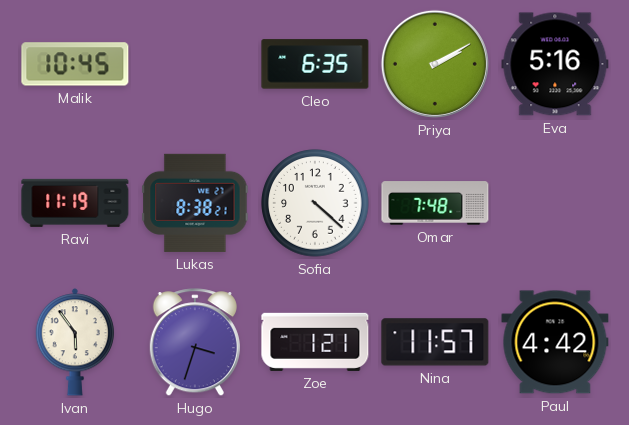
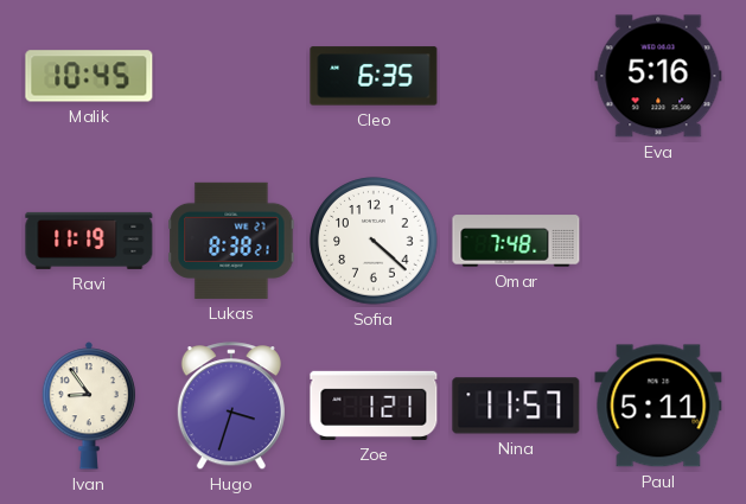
Priya: 2:10 -> none (435, 64)
Ivan: 5:54 -> 8:54 (88, 406)
Paul: 4:42 -> 5:11 (658, 406)
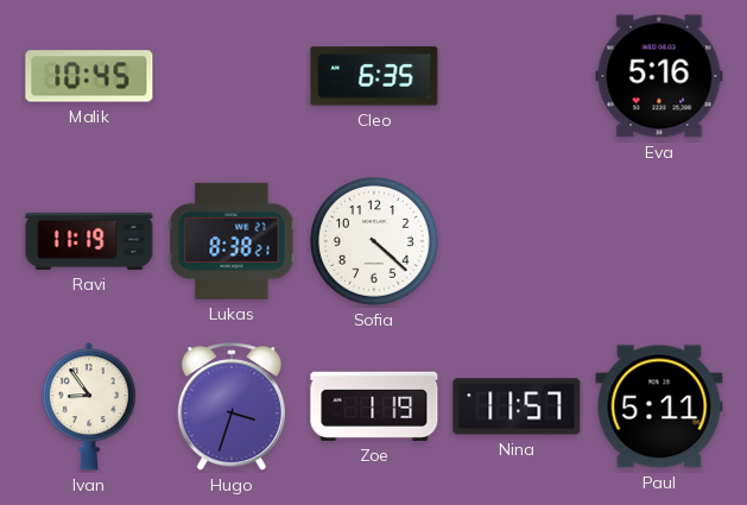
Omar: 7:48 -> none (516, 241)
Zoe: 1:21 -> 1:19 (374, 406)
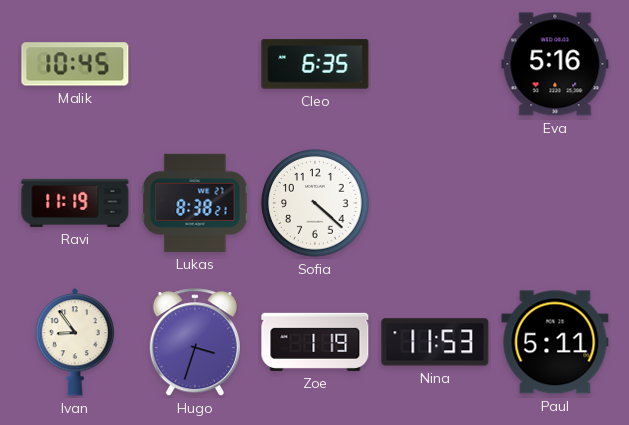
Nina: 11:57 -> 11:53 (435, 342)
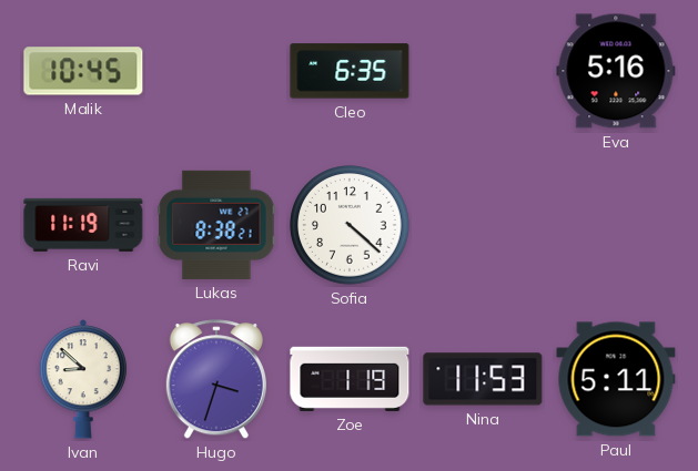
Ivan: 8:54 -> 8:52 (82, 379)
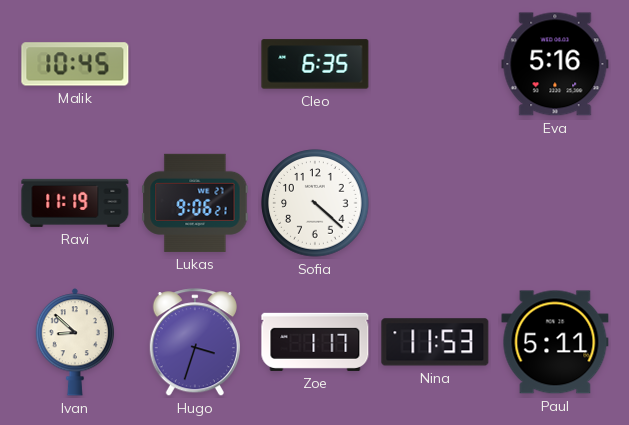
Lukas: 8:38 -> 9:06 (195, 203)
Zoe: 1:19 -> 1:17 (315, 342)
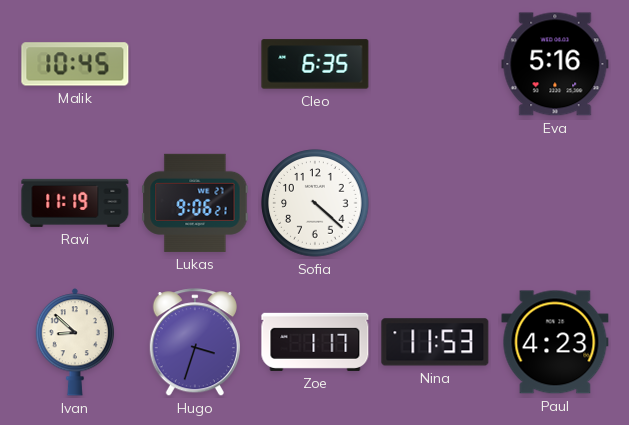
Paul: 5:11 -> 4:23 (555, 342)
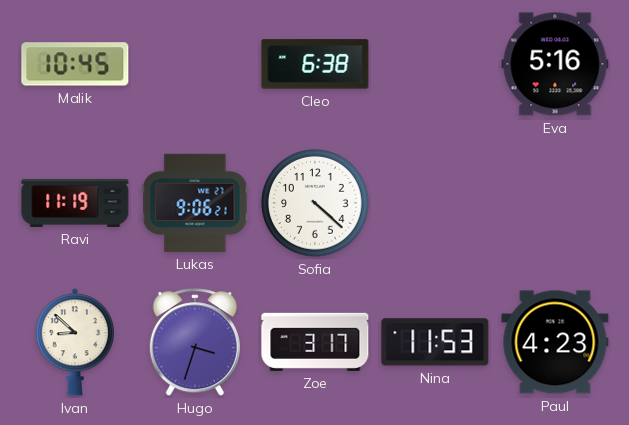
Cleo: 6:35 -> 6:38 (315, 64)
Zoe: 1:17 -> 3:17 (315, 342)
